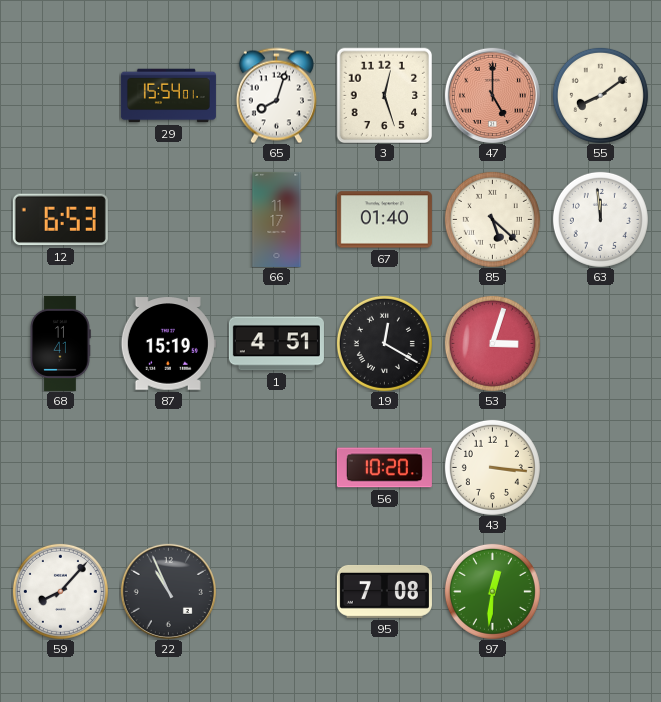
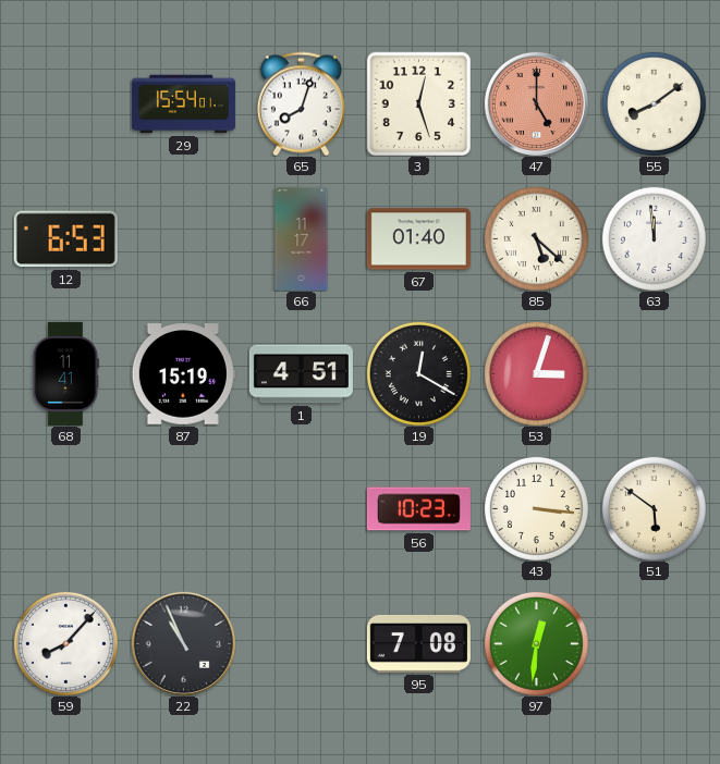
56: 10:20 -> 10:23 (418, 509)
51: none -> 5:51 (654, 508)
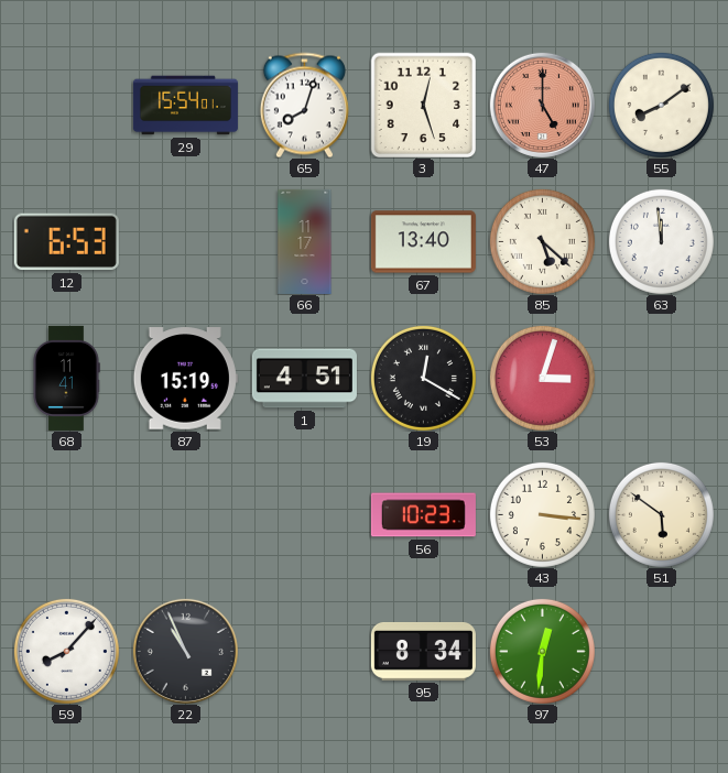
67: 01:40 -> 13:40 (423, 242)
95: 7:08 -> 8:34 (423, 651)
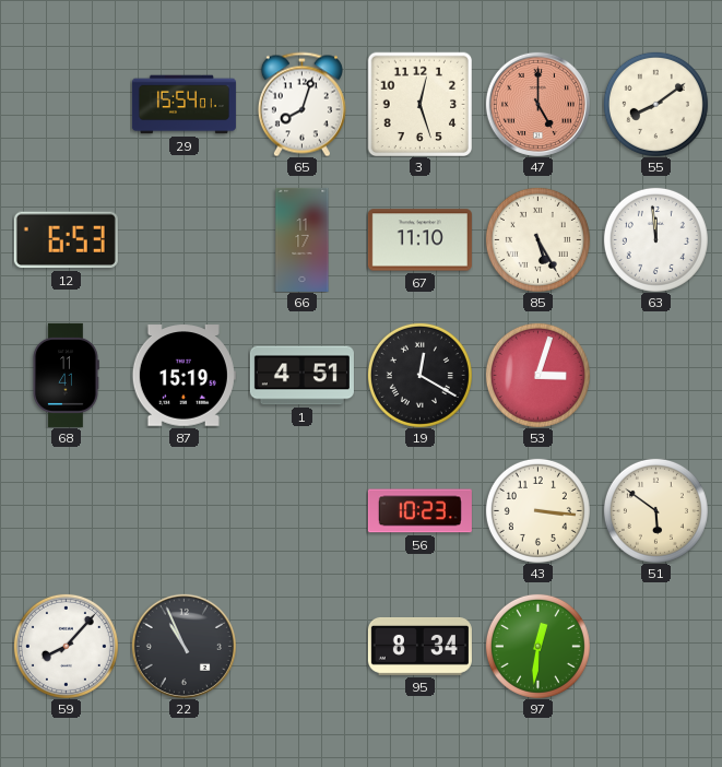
67: 13:40 -> 11:10 (419, 240)
85: 5:22 -> 5:25 (537, 239)
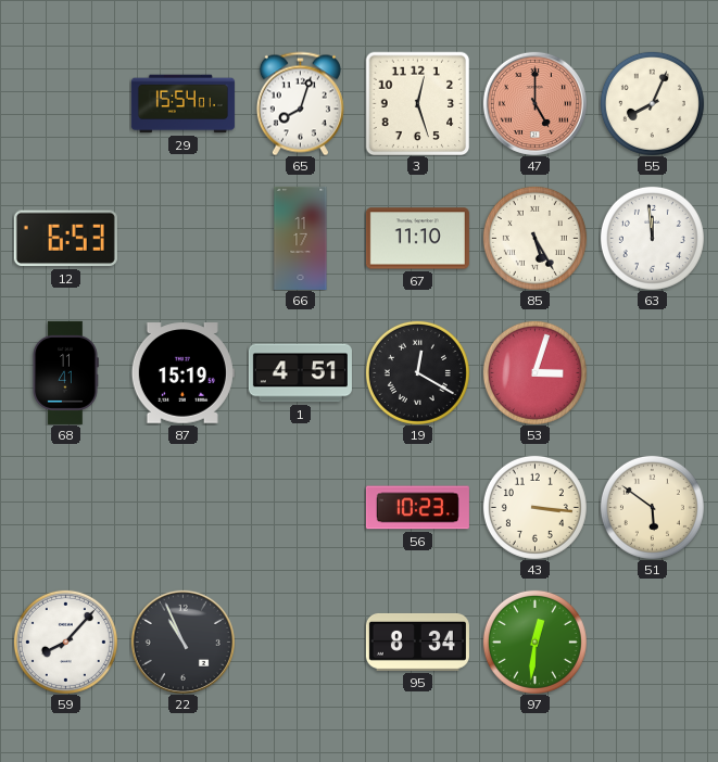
55: 8:09 -> 8:04 (652, 103)
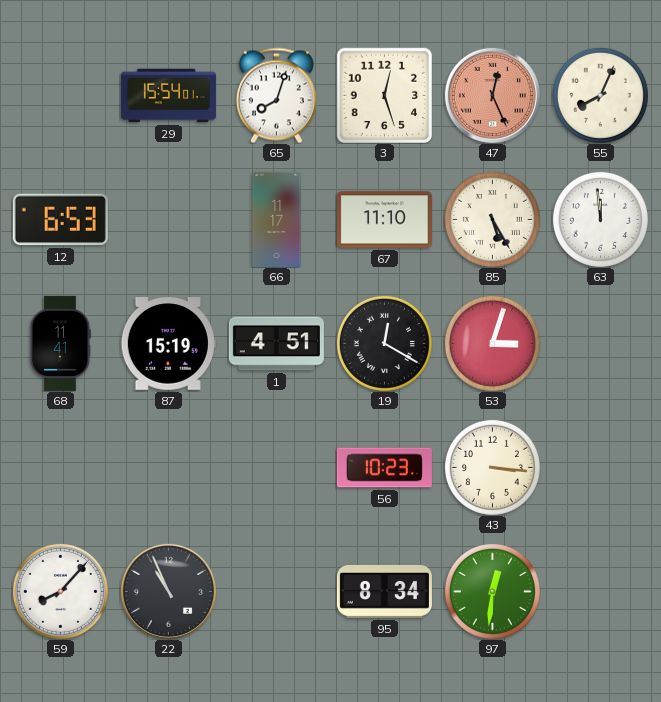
47: 5:00 -> 12:26 (492, 95)
51: 5:51 -> none (652, 507)
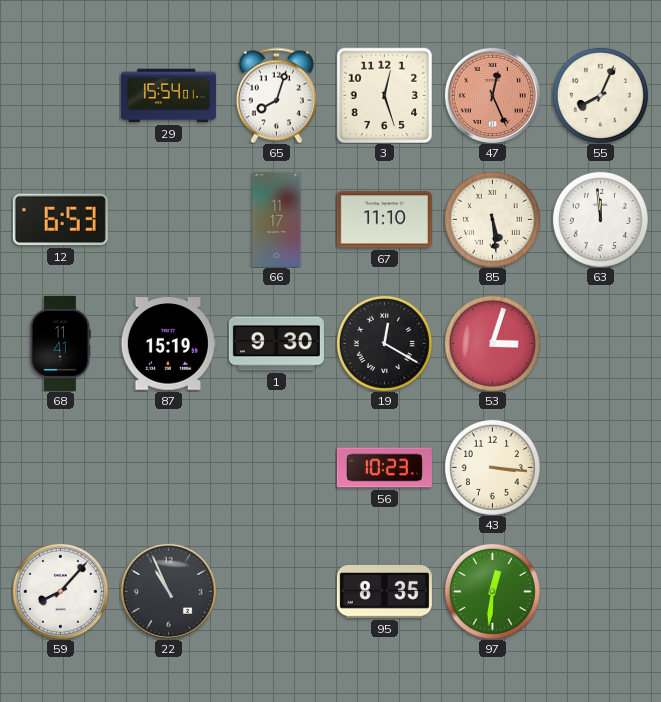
85: 5:25 -> 5:29 (492, 219)
1: 4:51 -> 9:30 (276, 344)
95: 8:34 -> 8:35 (384, 591)
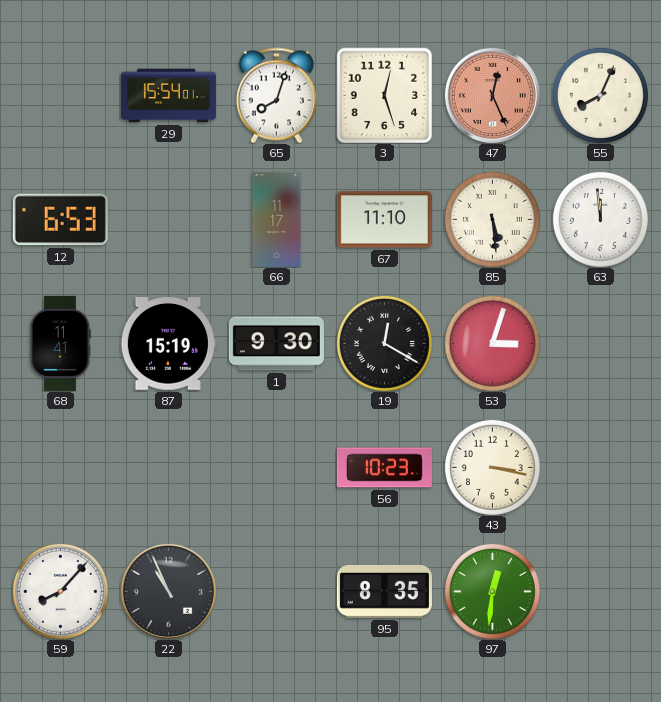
43: 3:16 -> 3:17 (492, 467)
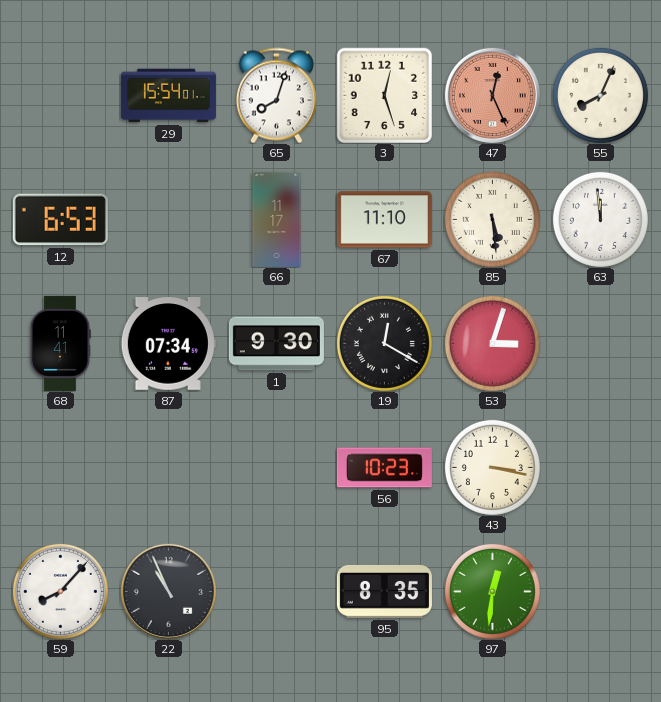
87: 15:19 -> 07:34 (168, 344)
